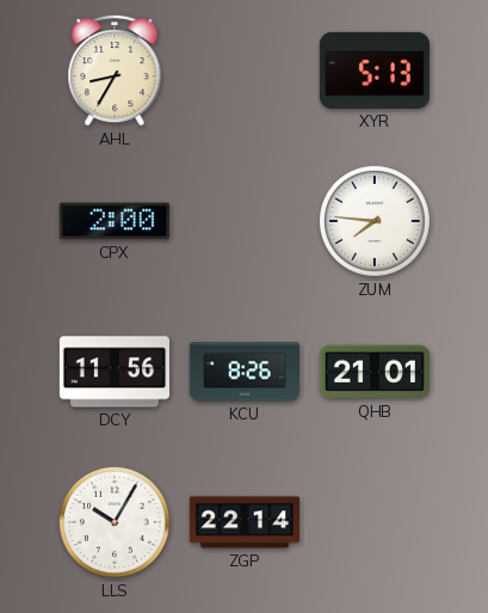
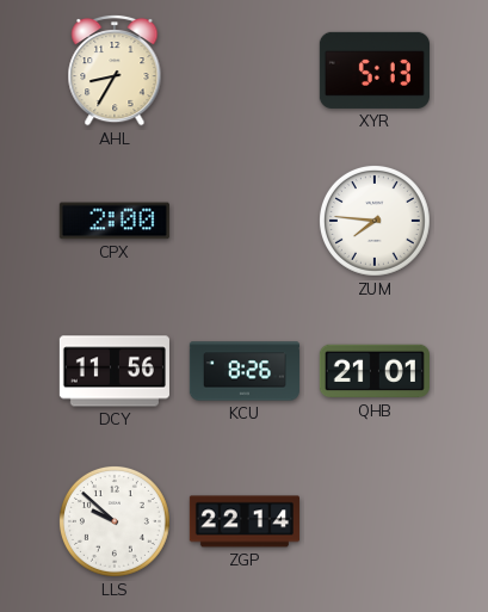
LLS: 10:05 -> 9:52 (115, 521)
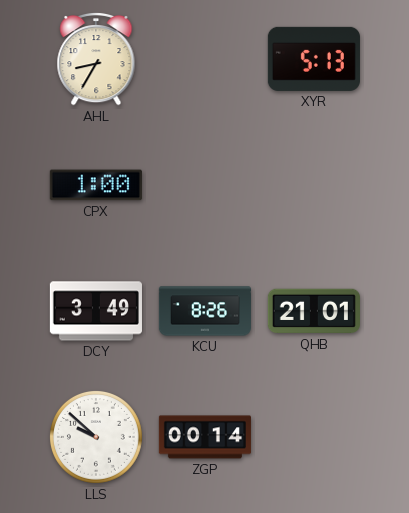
CPX: 2:00 -> 1:00 (96, 185)
ZUM: 7:46 -> none (375, 221)
DCY: 11:56 -> 3:49 (96, 311)
ZGP: 22:14 -> 00:14 (205, 437)
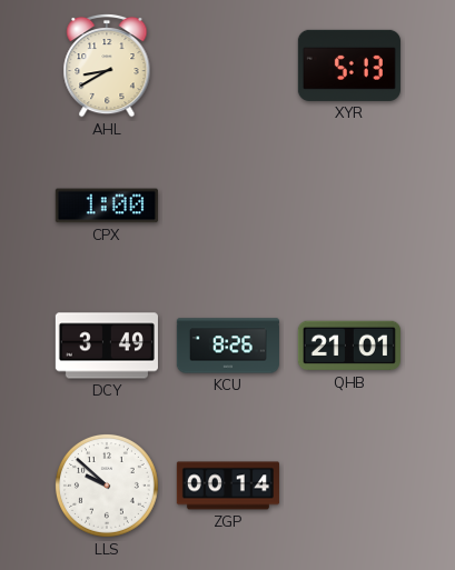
AHL: 8:35 -> 8:40 (107, 66)
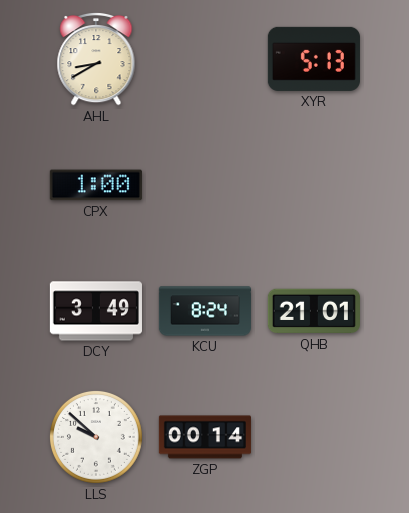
KCU: 8:26 -> 8:24 (205, 311)
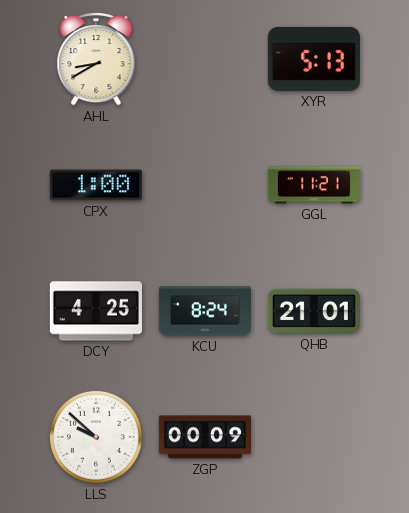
GGL: none -> 11:21 (314, 185)
DCY: 3:49 -> 4:25 (96, 311)
ZGP: 00:14 -> 00:09 (205, 437)
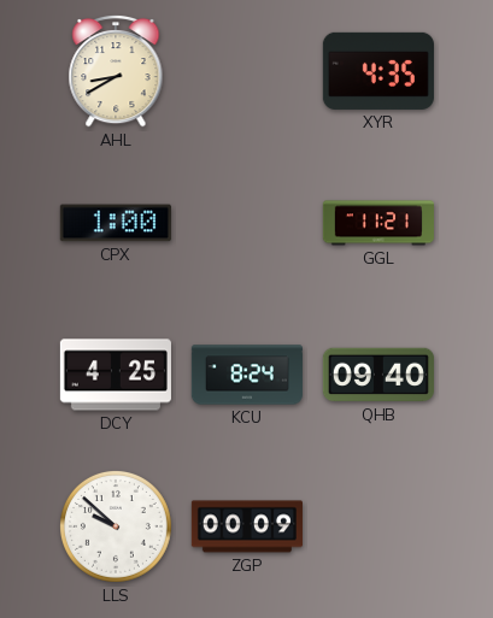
XYR: 5:13 -> 4:35 (378, 71)
QHB: 21:01 -> 09:40 (378, 375)
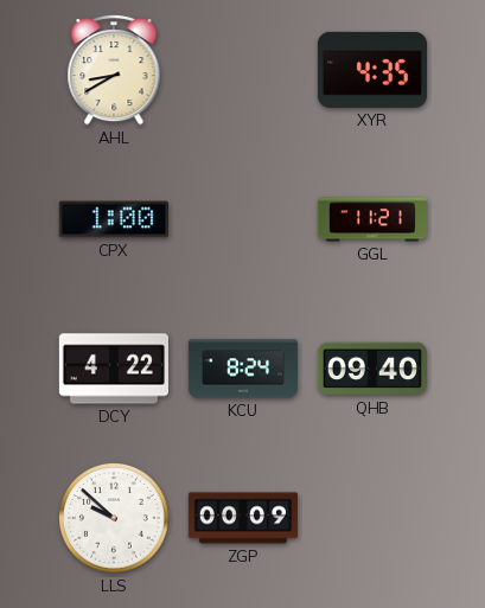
DCY: 4:25 -> 4:22 (114, 369)
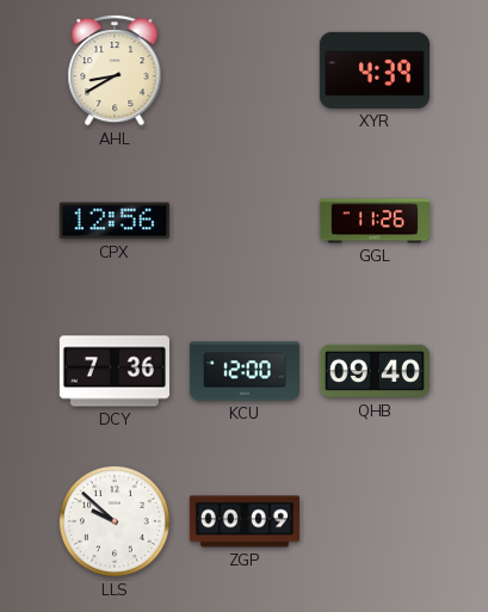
XYR: 4:35 -> 4:39 (375, 70)
CPX: 1:00 -> 12:56 (115, 221)
GGL: 11:21 -> 11:26 (375, 221)
DCY: 4:22 -> 7:36 (115, 371)
KCU: 8:24 -> 12:00 (245, 371)
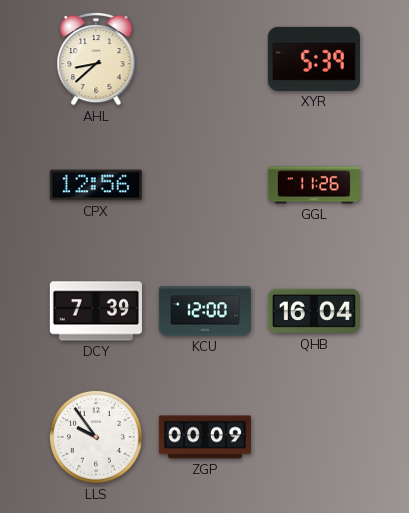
AHL: 8:40 -> 8:38 (96, 59)
XYR: 4:39 -> 5:39 (314, 59)
DCY: 7:36 -> 7:39 (96, 311)
QHB: 09:40 -> 16:04 (314, 311)
LLS: 9:52 -> 9:54 (96, 437)
